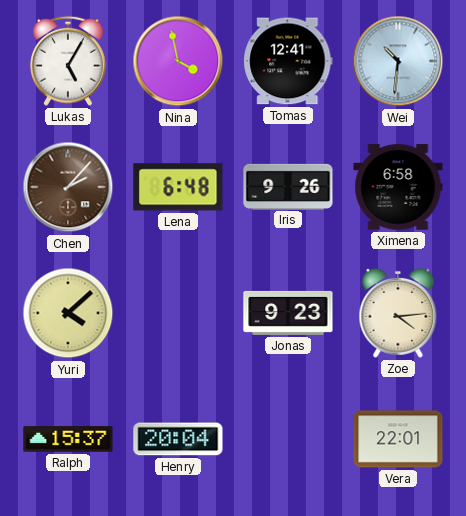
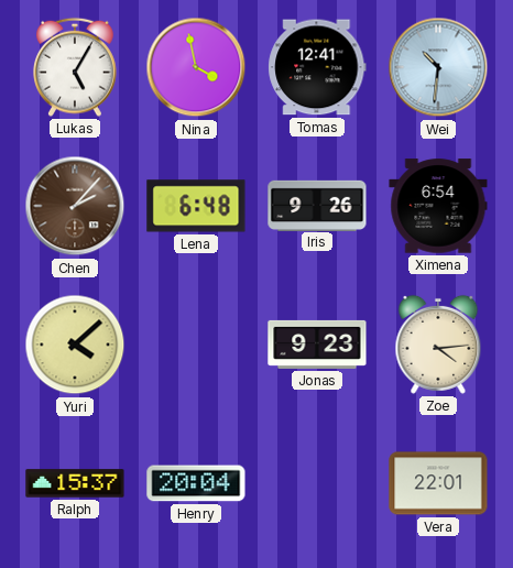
Ximena: 6:58 -> 6:54 (438, 206)
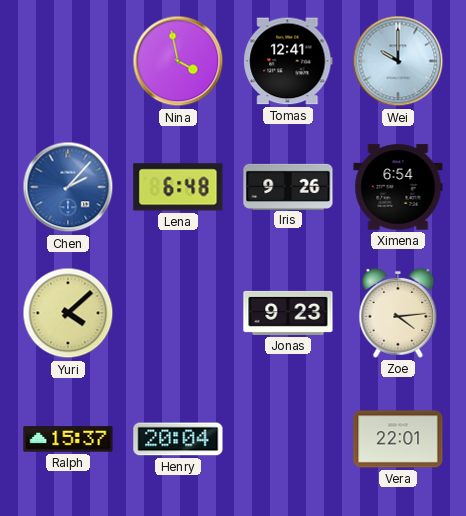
Lukas: 5:05 -> none (76, 67)
Wei: 10:31 -> 10:00 (398, 61)
Chen dial: brown -> blue (68, 187)
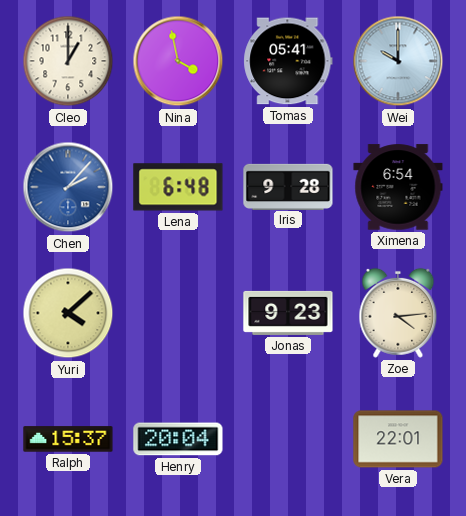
Cleo: none -> 1:00 (68, 61)
Tomas: 12:41 -> 05:41 (288, 61)
Iris: 9:26 -> 9:28 (288, 186)
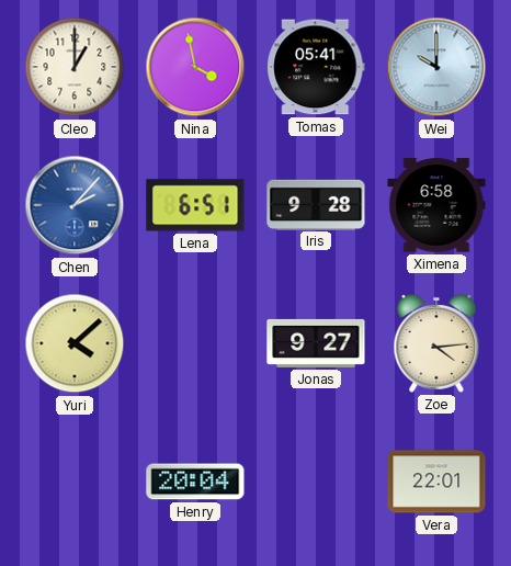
Lena: 6:48 -> 6:51 (195, 205)
Ximena: 6:54 -> 6:58 (436, 205)
Jonas: 9:23 -> 9:27 (316, 343)
Ralph: 15:37 -> none (68, 439)
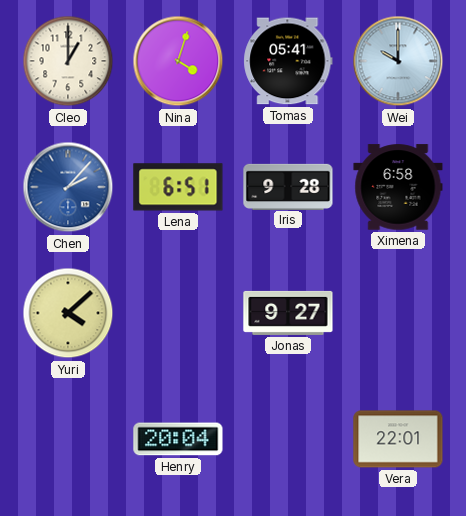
Nina: 3:58 -> 4:03 (178, 61)
Zoe: 4:14 -> none (436, 343)
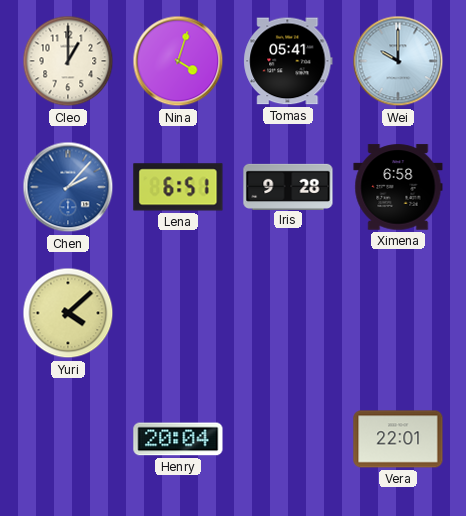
Jonas: 9:27 -> none (288, 313)
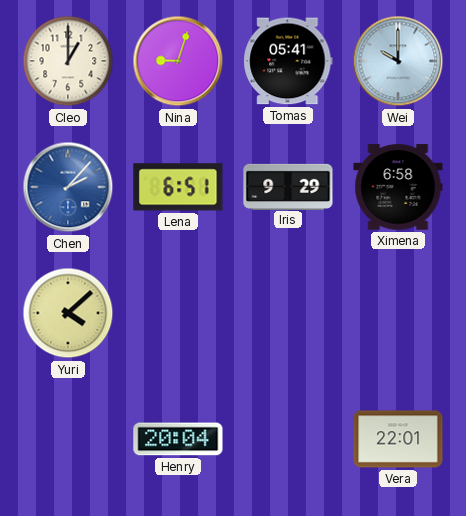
Nina: 4:03 -> 9:03 (178, 61)
Iris: 9:28 -> 9:29 (288, 186)
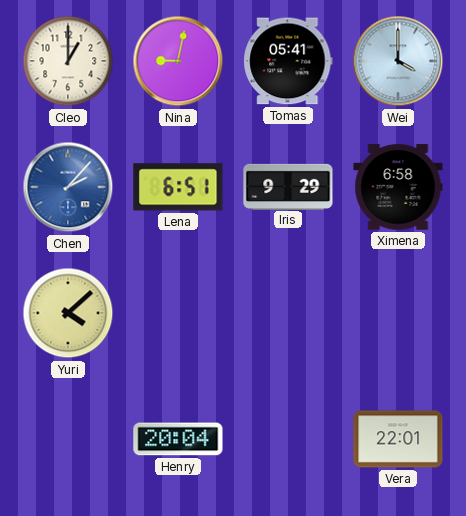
Nina: 9:03 -> 9:02 (178, 61)
Wei: 10:00 -> 4:00 (398, 61)
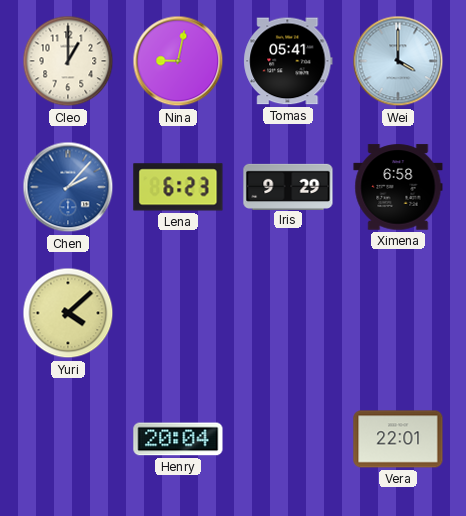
Lena: 6:51 -> 6:23 (178, 187)
